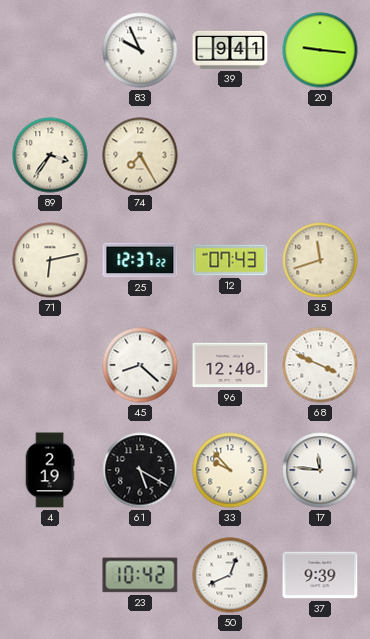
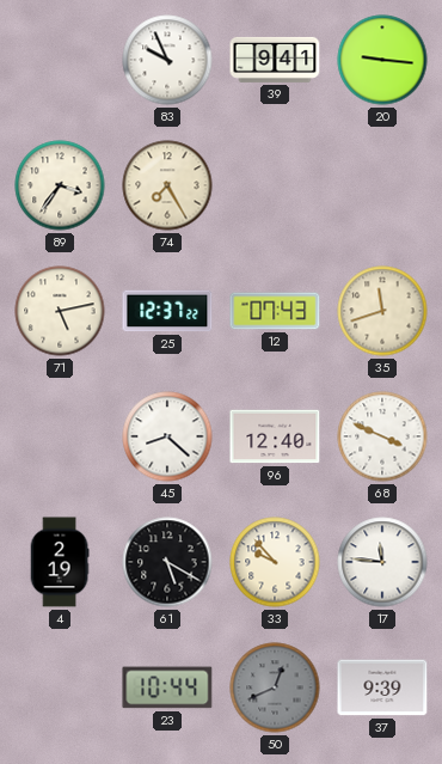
71: 6:13 -> 5:13 (60, 311)
23: 10:42 -> 10:44 (167, 687)
50 dial: white -> grey (275, 687)
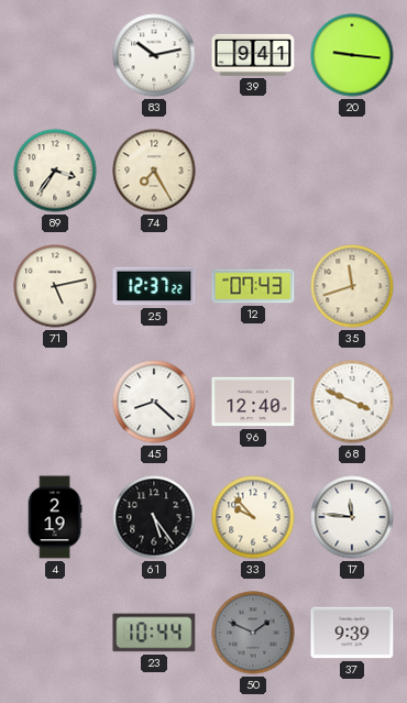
83: 9:56 -> 10:13 (154, 55)
61: 5:20 -> 5:24 (154, 517)
50: 12:41 -> 1:49 (253, 633)
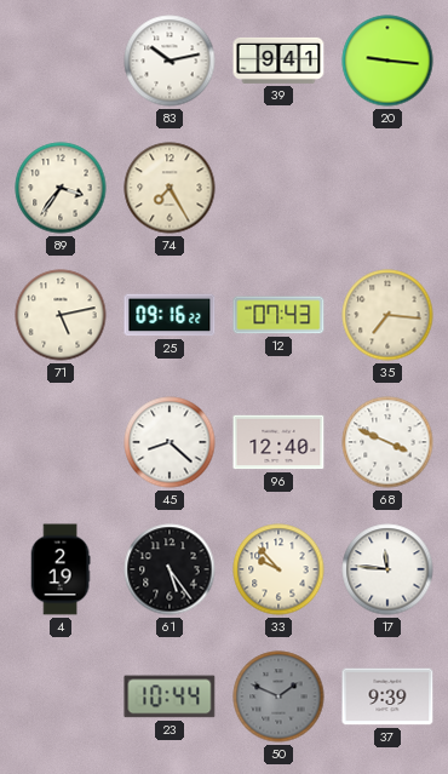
25: 12:37 -> 09:16 (170, 315)
35: 11:42 -> 7:16 (387, 315)
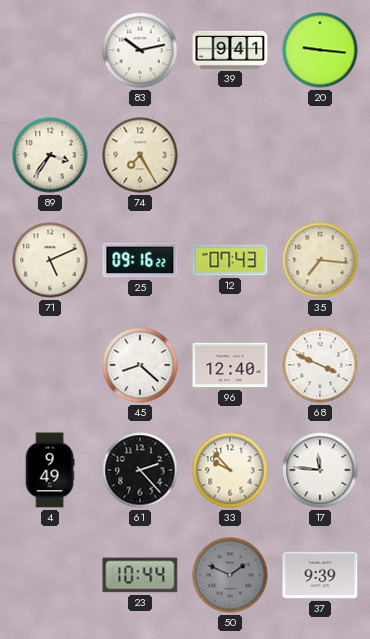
71: 5:13 -> 5:11 (50, 260)
4: 2:19 -> 9:49 (50, 470)
61: 5:24 -> 2:23 (140, 470)
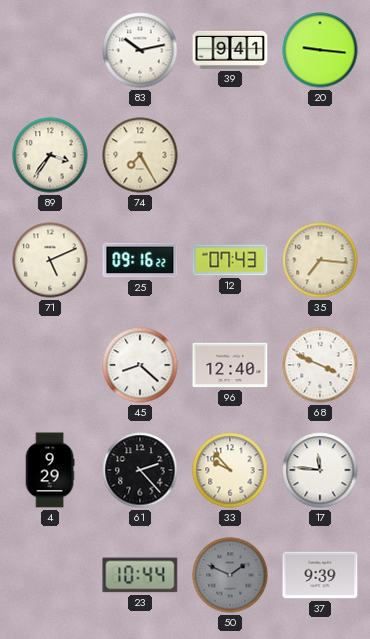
4: 9:49 -> 9:29 (50, 470)
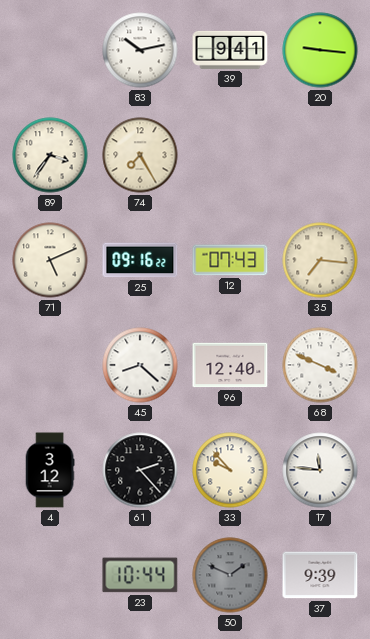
4: 9:29 -> 3:12 (50, 470)
